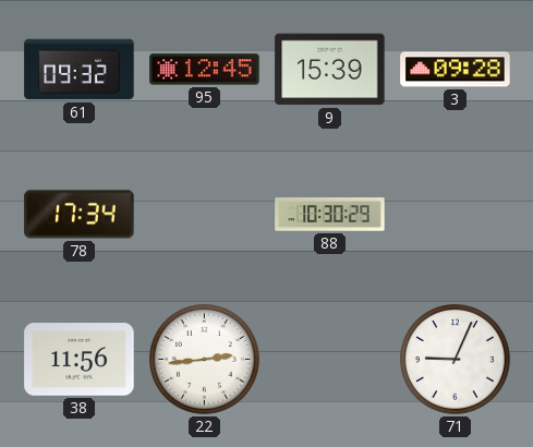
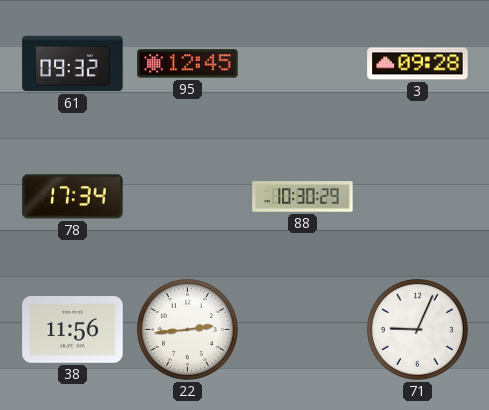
9: 15:39 -> none (330, 70)
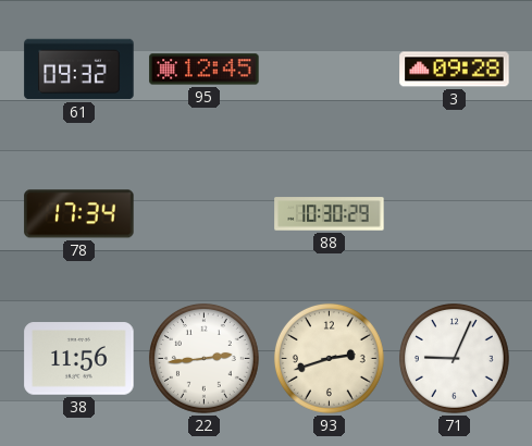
93: none -> 2:42 (329, 358)
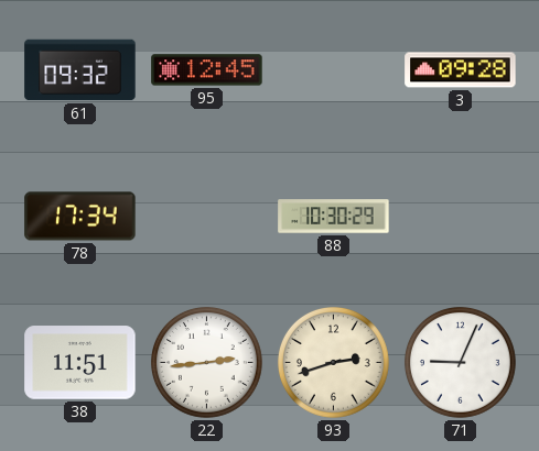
38: 11:56 -> 11:51 (80, 363)
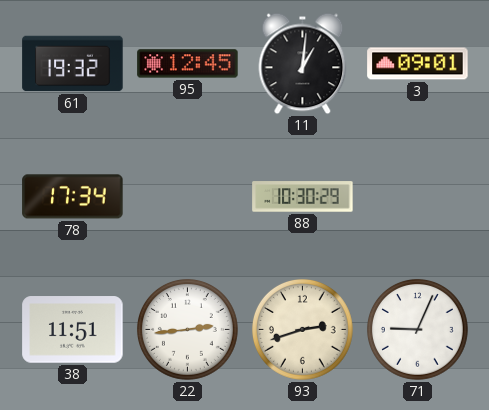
61: 09:32 -> 19:32 (73, 64)
11: none -> 1:01 (303, 64)
3: 09:28 -> 09:01 (418, 64)
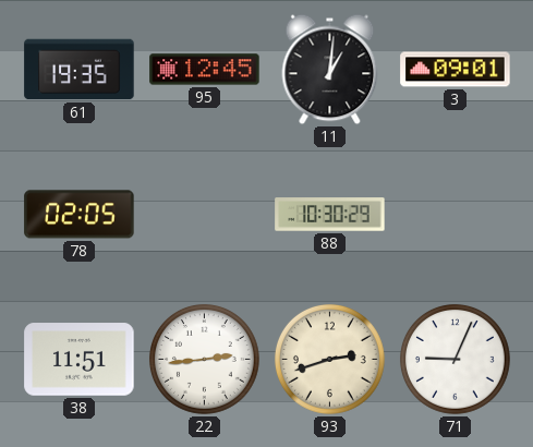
61: 19:32 -> 19:35 (80, 70)
78: 17:34 -> 02:05 (80, 215)
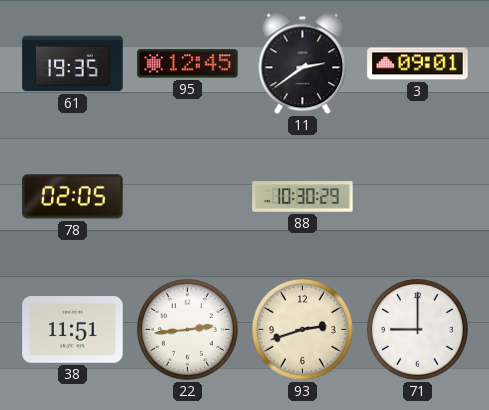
11: 1:01 -> 2:39 (303, 64)
71: 9:04 -> 9:00 (417, 329)
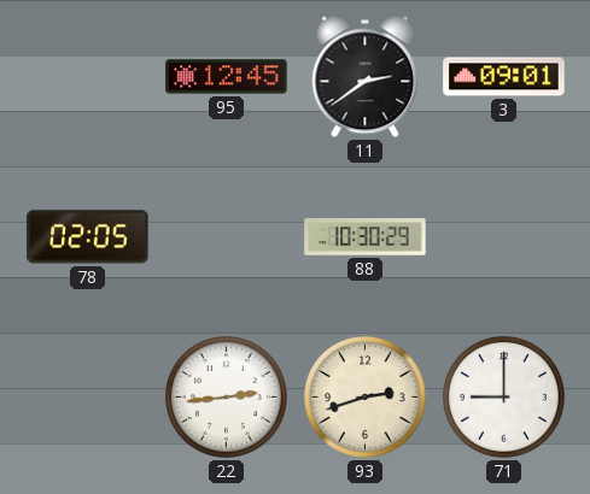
61: 19:35 -> none (73, 64)
38: 11:51 -> none (73, 330)
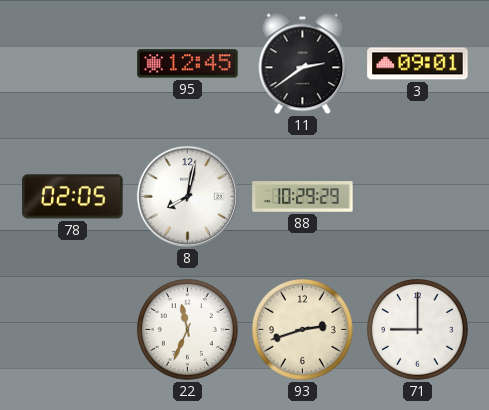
8: none -> 8:02 (187, 196)
88: 10:30 -> 10:29 (303, 197)
22: 2:44 -> 11:34 (187, 329)
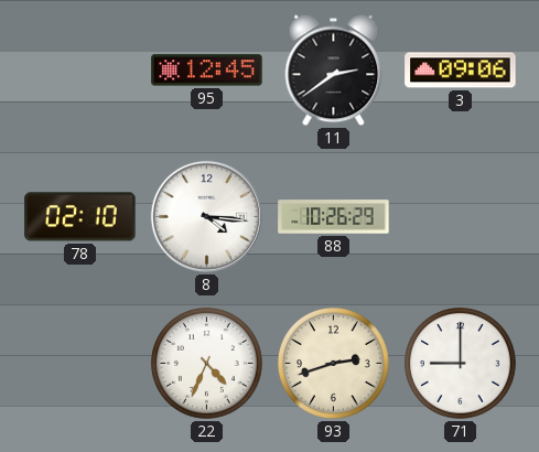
3: 09:01 -> 09:06 (461, 71)
78: 02:05 -> 02:10 (80, 217)
8: 8:02 -> 4:16 (206, 216)
88: 10:29 -> 10:26 (334, 217)
22: 11:34 -> 4:34 (206, 363)
